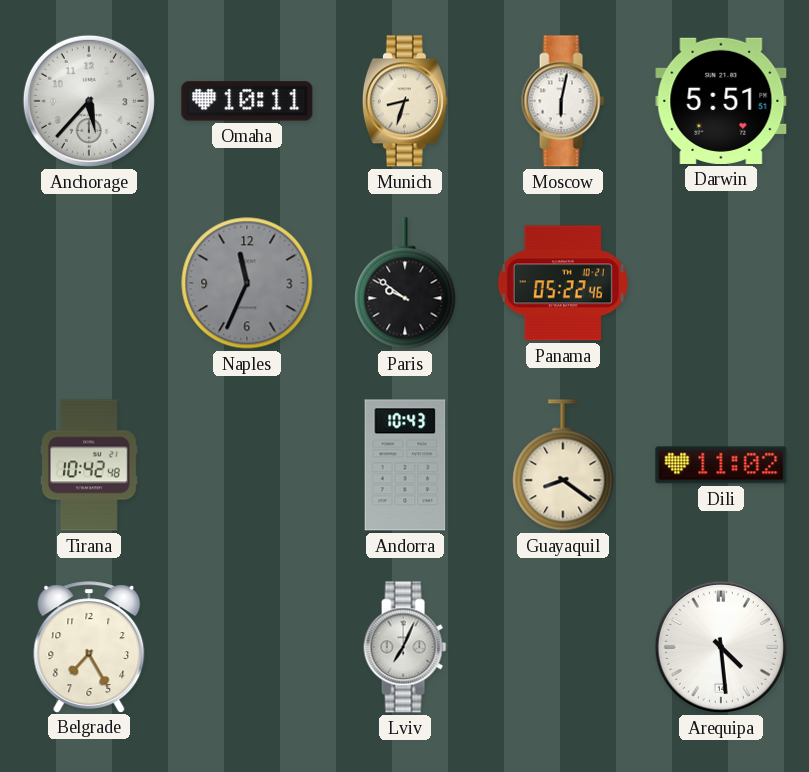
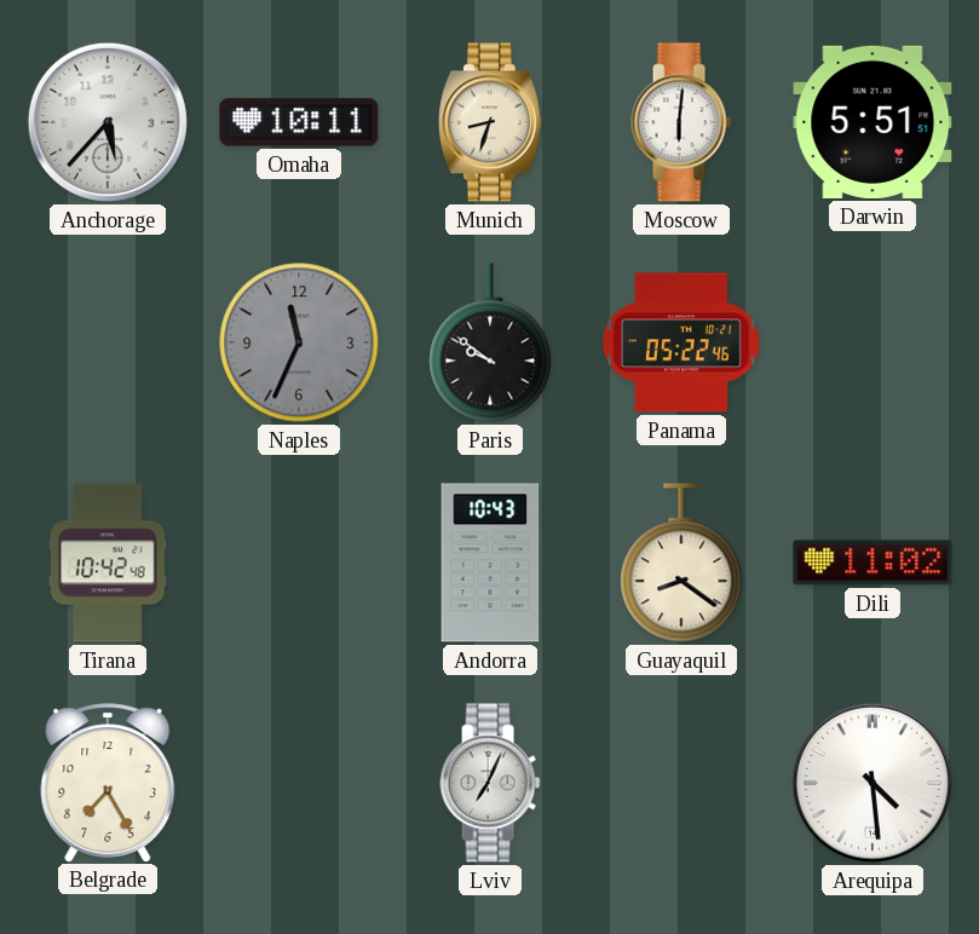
Moscow: 6:02 -> 6:01 (681, 122)
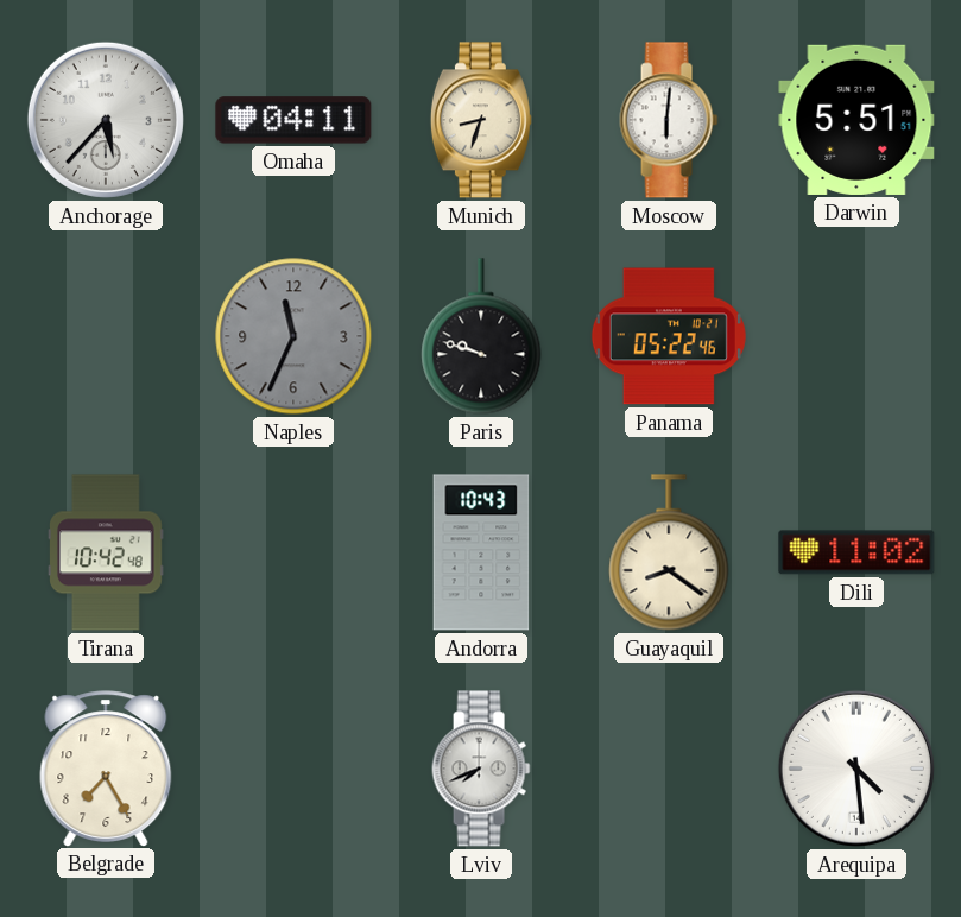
Omaha: 10:11 -> 04:11 (293, 120)
Paris: 9:51 -> 9:48 (481, 336)
Lviv: 7:04 -> 7:41 (481, 769)
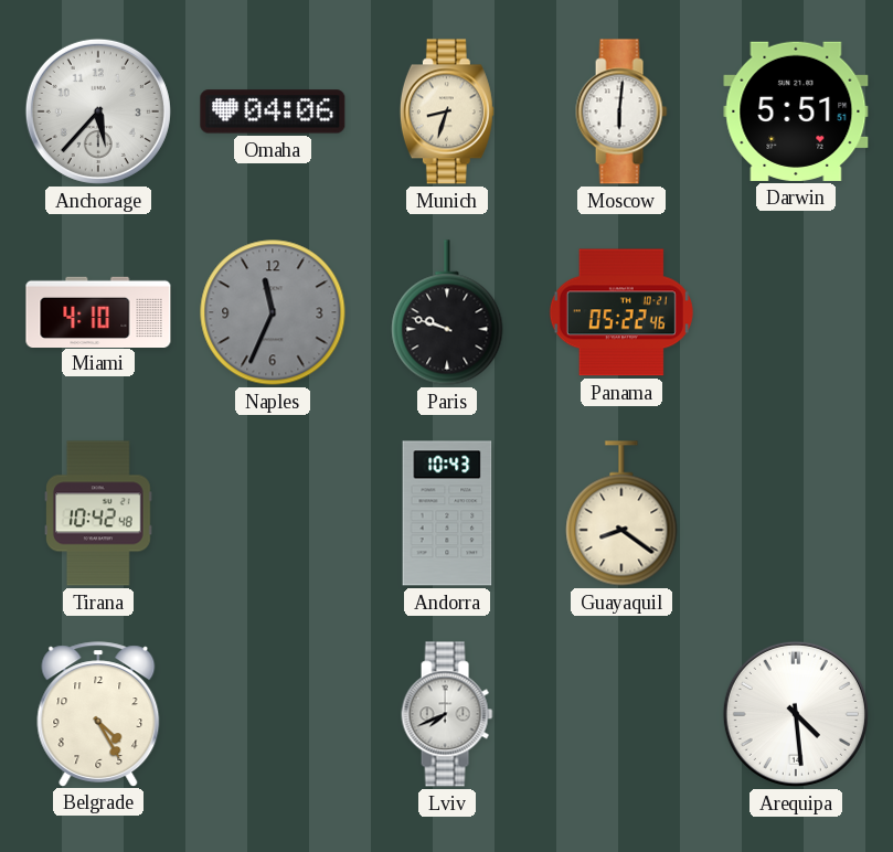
Omaha: 04:11 -> 04:06 (273, 111)
Miami: none -> 4:10 (98, 311)
Dili: 11:02 -> none (856, 552)
Belgrade: 7:25 -> 4:25 (98, 714)
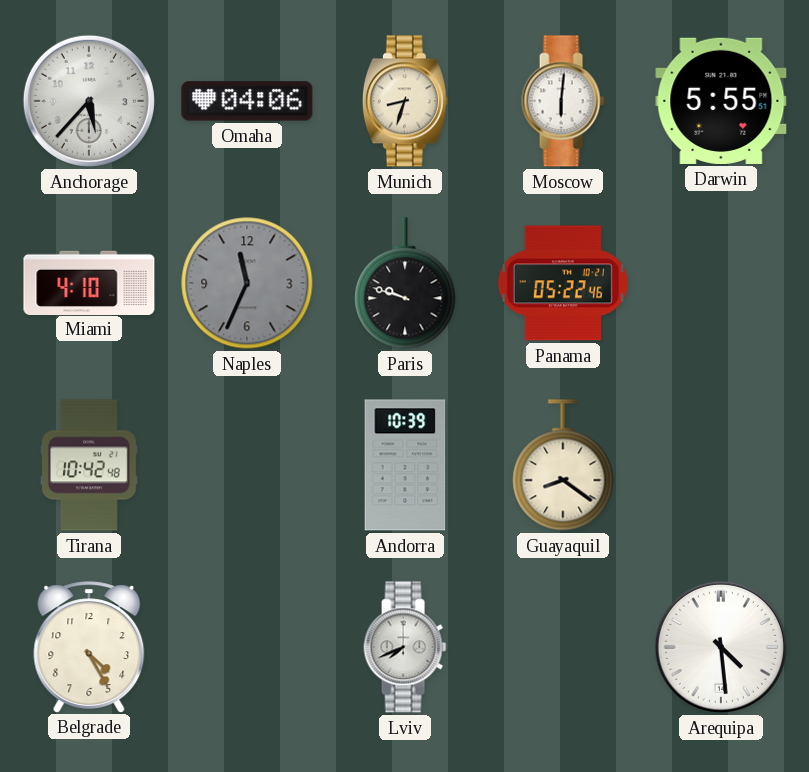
Darwin: 5:51 -> 5:55 (721, 101)
Andorra: 10:43 -> 10:39 (405, 465)
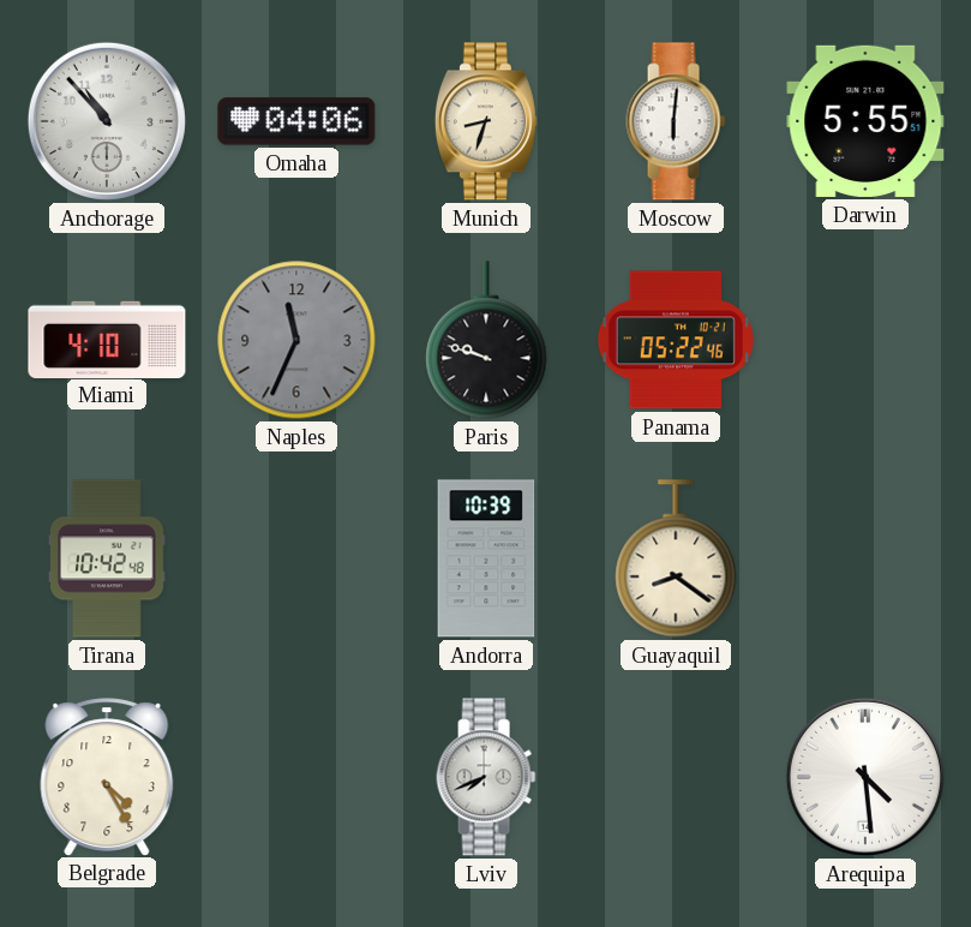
Anchorage: 5:37 -> 10:53 (107, 121)
